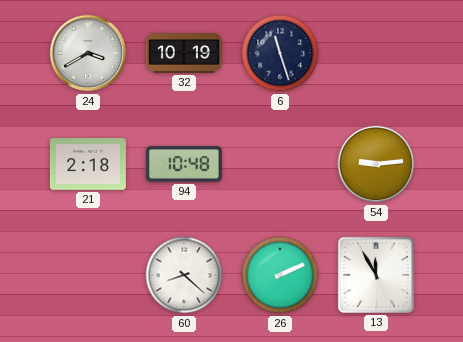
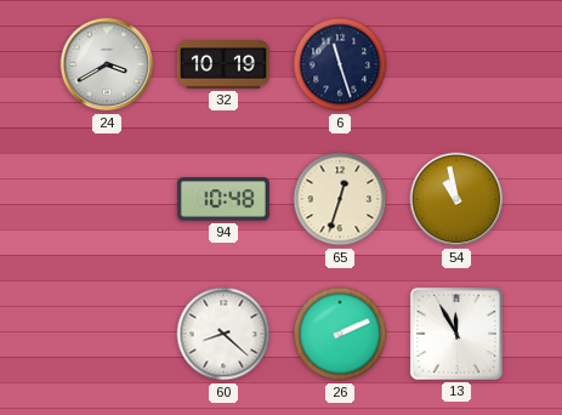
21: 2:18 -> none (88, 164)
65: none -> 12:33 (340, 199)
54: 9:14 -> 10:58 (456, 199)
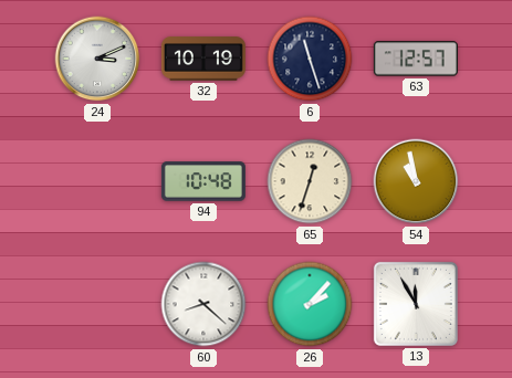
24: 3:40 -> 3:11 (97, 59)
63: none -> 12:57 (416, 59)
26: 2:11 -> 2:07 (310, 304)
